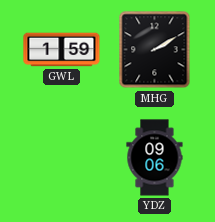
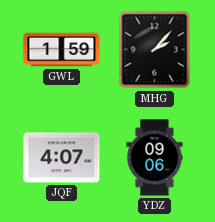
MHG: 2:10 -> 2:07 (155, 50)
JQF: none -> 4:07 (62, 158)
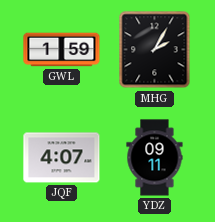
MHG: 2:07 -> 2:05 (155, 50)
YDZ: 09:06 -> 09:11 (155, 158)
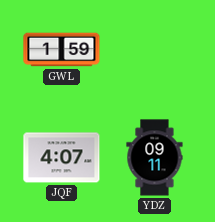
MHG: 2:05 -> none (155, 50)
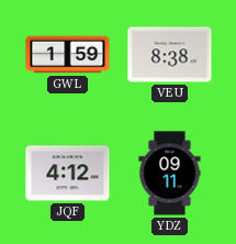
VEU: none -> 8:38 (170, 55)
JQF: 4:07 -> 4:12 (68, 174)
